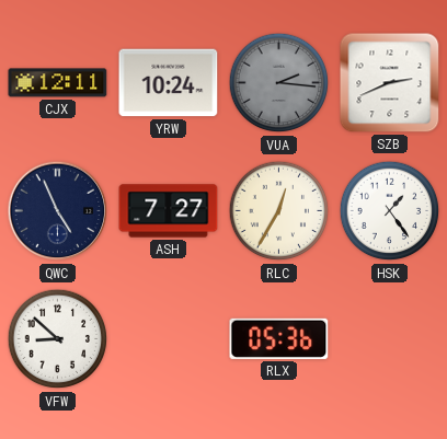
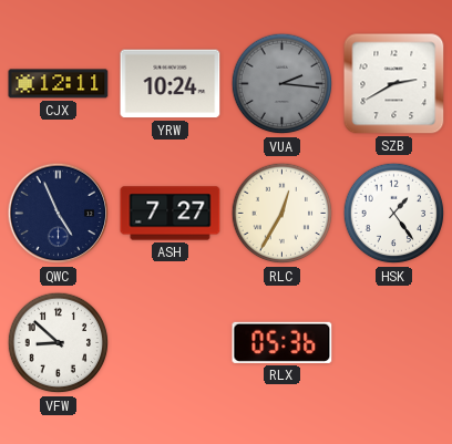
SZB: 2:41 -> 2:40 (394, 84)
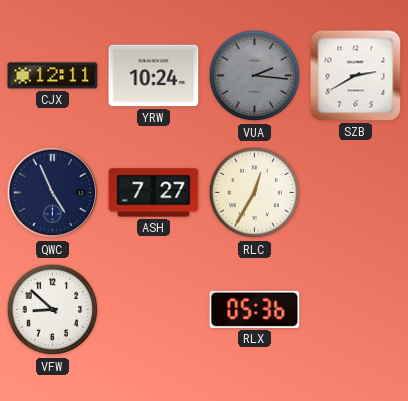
HSK: 1:24 -> none (394, 214)
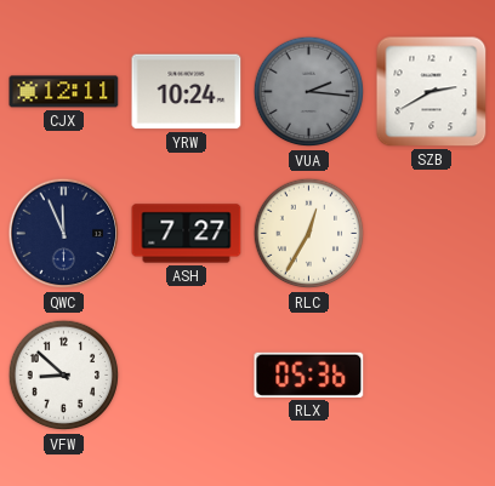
QWC: 4:56 -> 11:56 (64, 234)
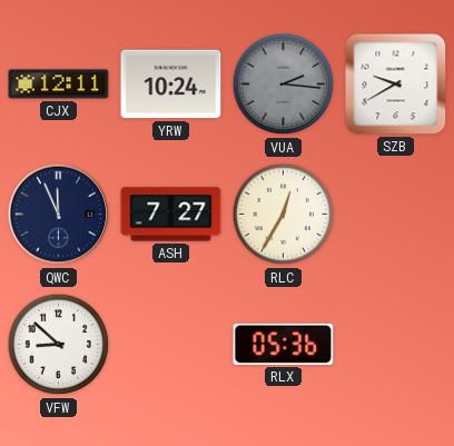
SZB: 2:40 -> 9:40 (396, 85)
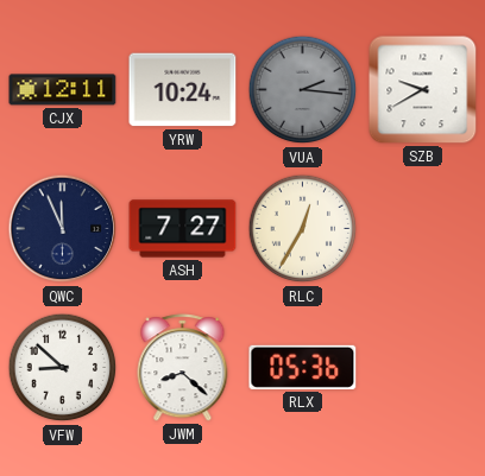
JWM: none -> 8:22 (183, 368)
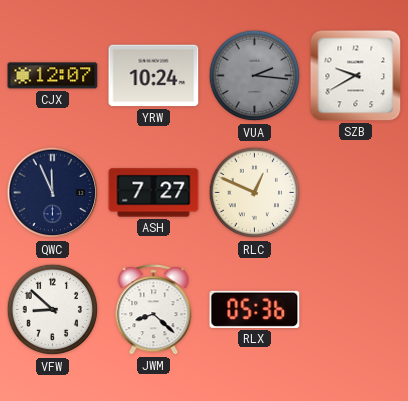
CJX: 12:11 -> 12:07 (53, 76)
RLC: 12:35 -> 12:49 (255, 193)
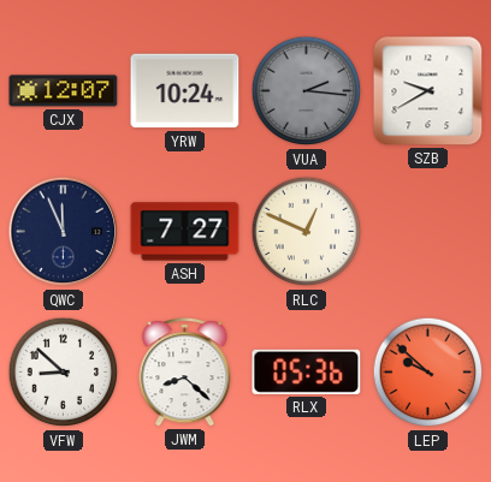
LEP: none -> 9:52 (428, 373)
